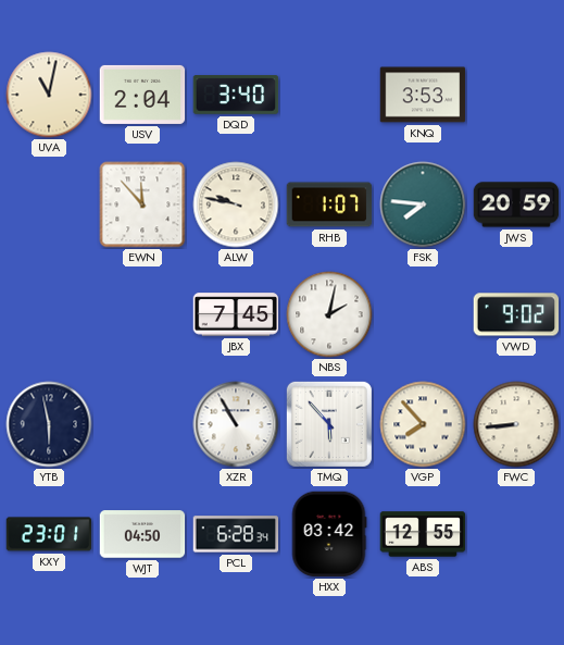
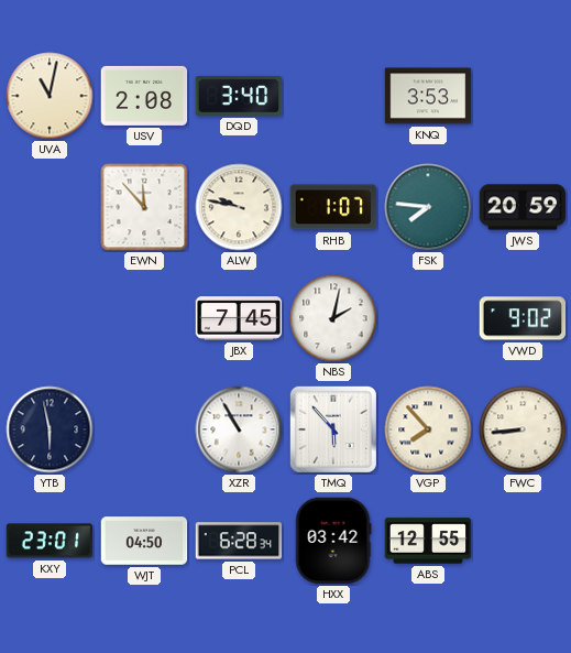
USV: 2:04 -> 2:08 (144, 96)
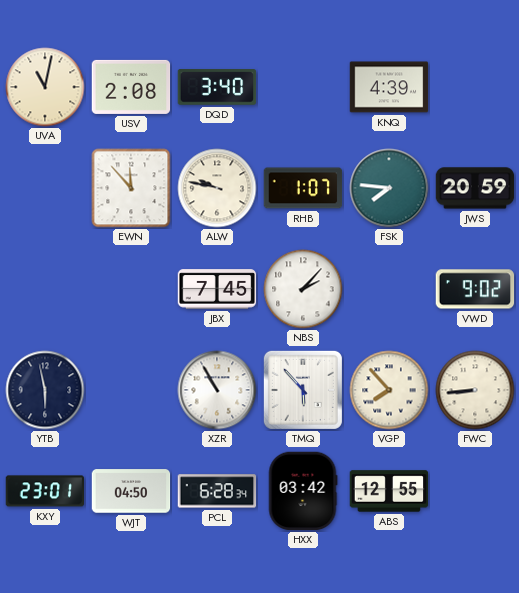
KNQ: 3:53 -> 4:39 (389, 87)
NBS: 2:02 -> 2:07 (303, 289)
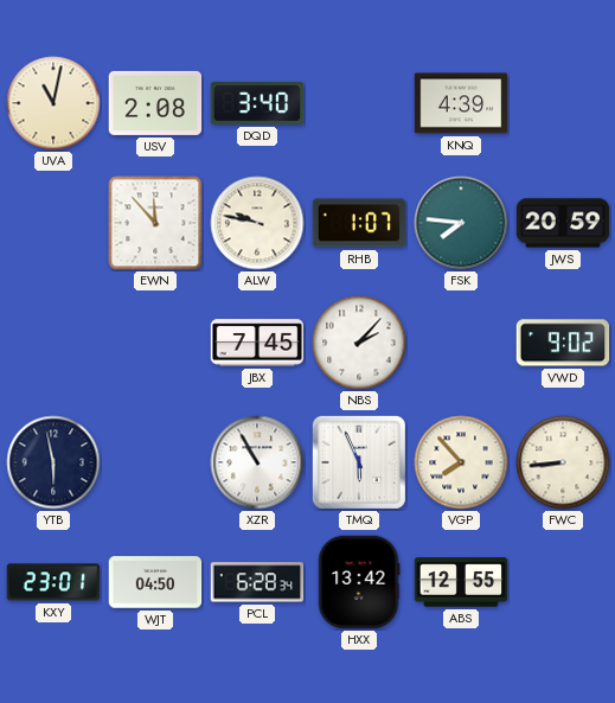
TMQ: 5:53 -> 5:56 (359, 462)
HXX: 03:42 -> 13:42 (359, 582)
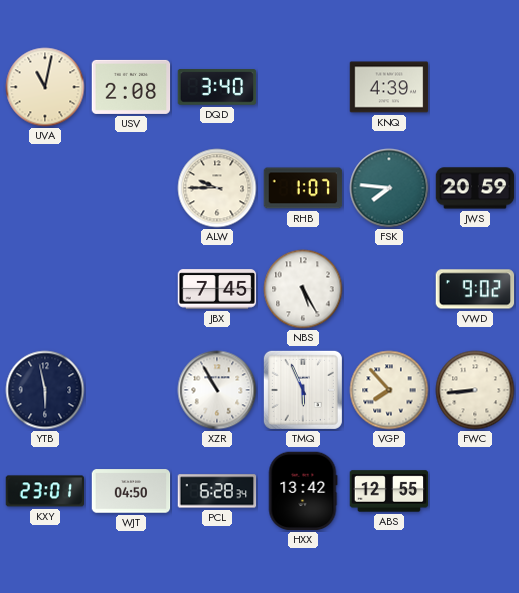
EWN: 11:53 -> none (155, 223)
ALW: 9:47 -> 9:45 (217, 188)
NBS: 2:07 -> 5:25 (303, 289)
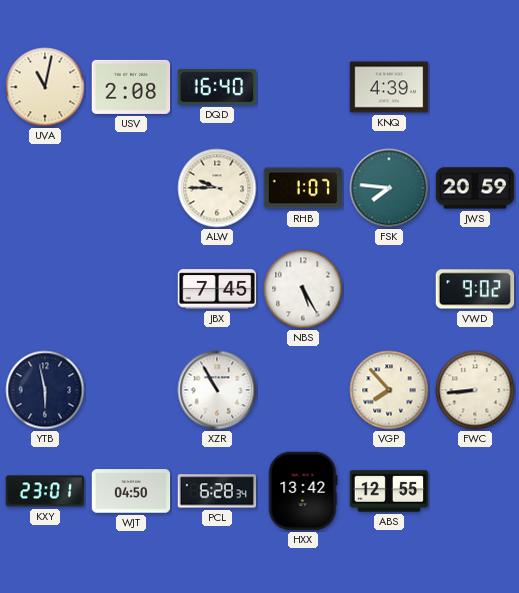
DQD: 3:40 -> 16:40 (217, 87)
TMQ: 5:56 -> none (303, 390)
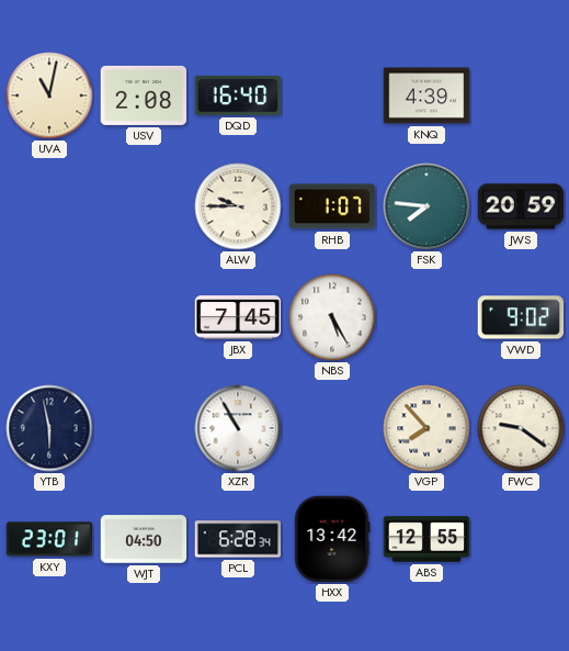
FWC: 8:44 -> 9:21 (521, 428)
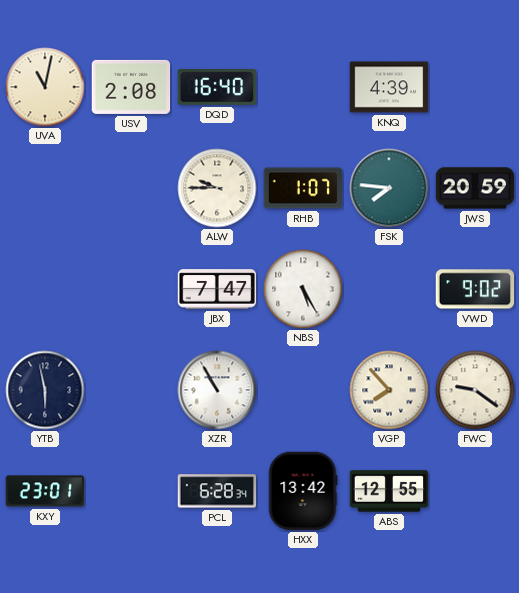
JBX: 7:45 -> 7:47 (217, 289)
WJT: 04:50 -> none (144, 539)
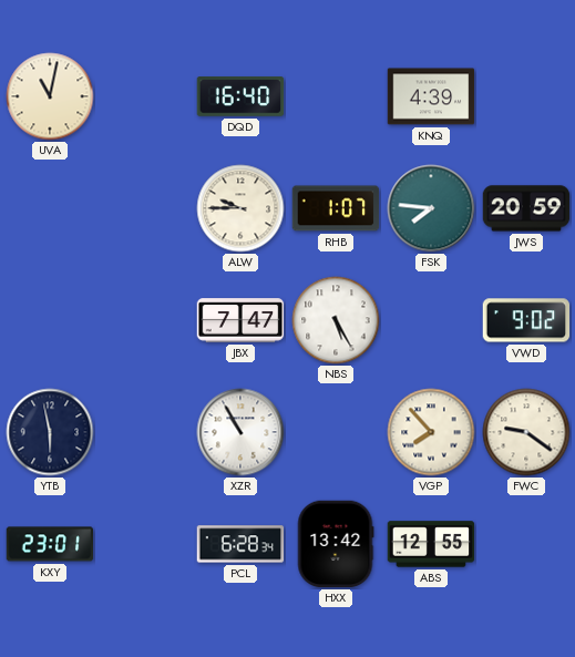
USV: 2:08 -> none (131, 87)
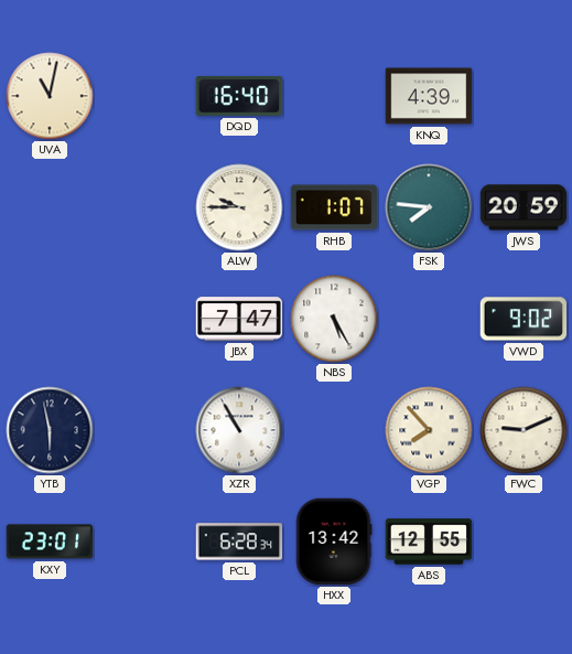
FWC: 9:21 -> 9:11 (524, 430)
